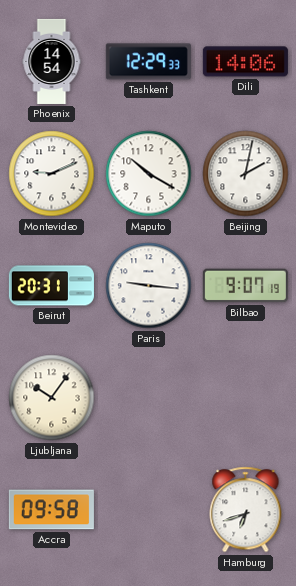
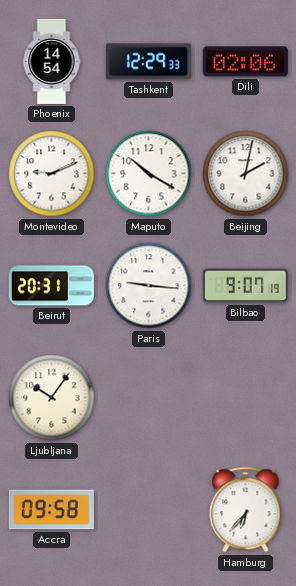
Dili: 14:06 -> 02:06 (245, 62)
Hamburg: 6:42 -> 6:37 (246, 510)
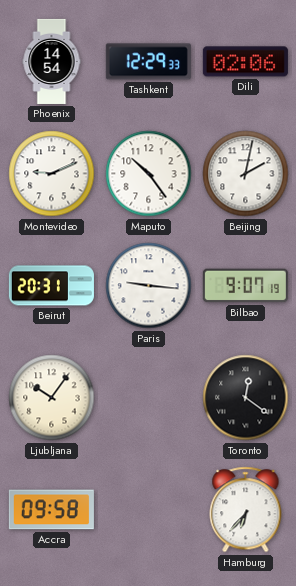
Maputo: 10:20 -> 10:24 (149, 174)
Toronto: none -> 12:21 (246, 398)
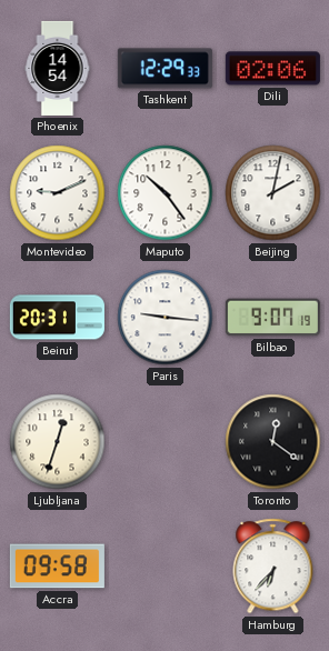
Ljubljana: 10:06 -> 12:33 (58, 442)
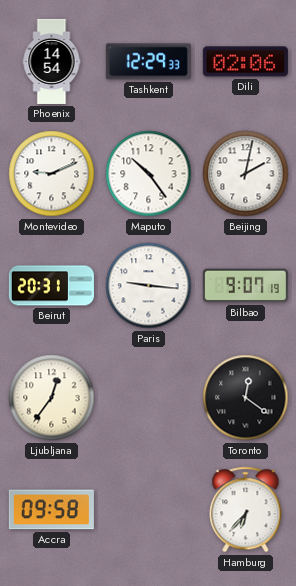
Ljubljana: 12:33 -> 12:36 (52, 398)
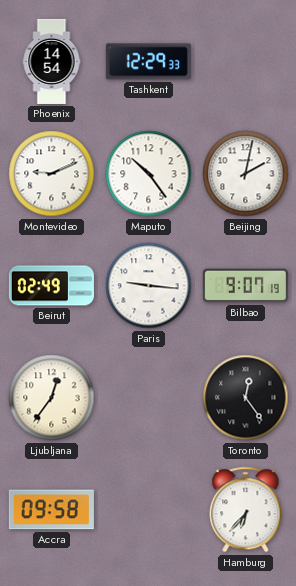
Dili: 02:06 -> none (245, 62)
Beirut: 20:31 -> 02:49 (51, 286)
Toronto: 12:21 -> 12:24 (246, 398)
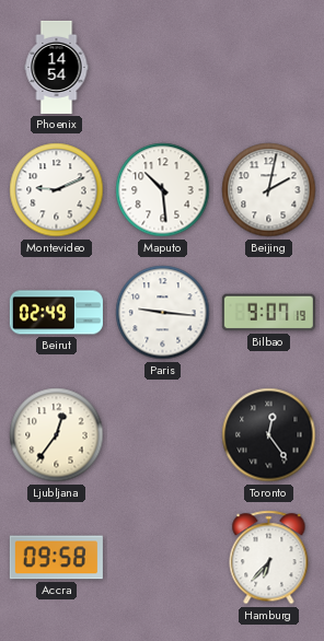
Tashkent: 12:29 -> none (148, 62)
Maputo: 10:24 -> 10:29 (163, 190)
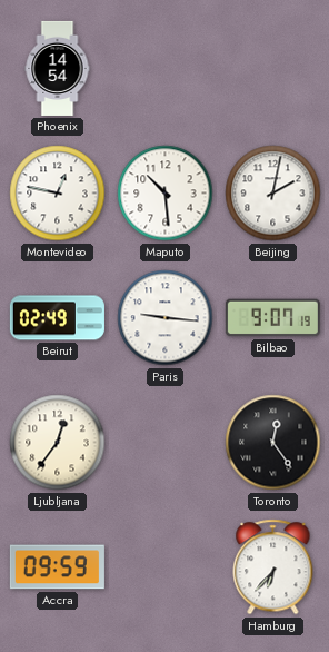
Montevideo: 9:11 -> 12:47 (58, 194)
Accra: 09:58 -> 09:59 (57, 567)
